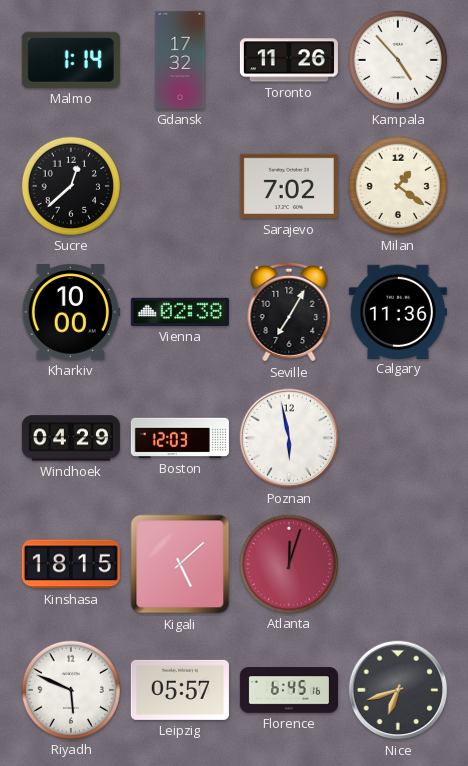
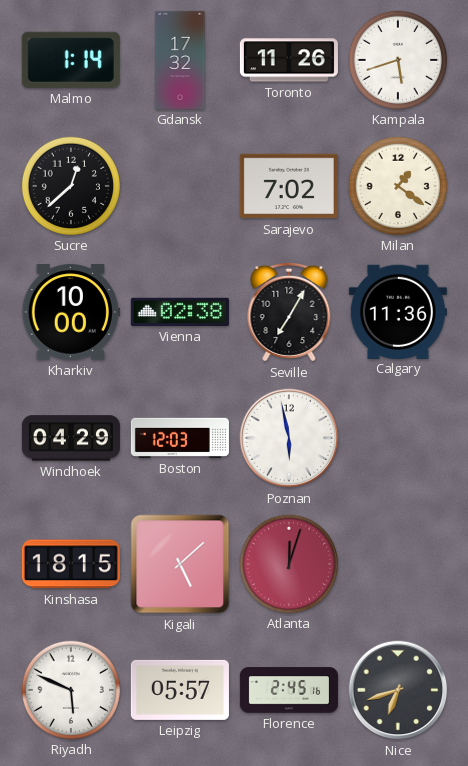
Kampala: 4:53 -> 5:42 (398, 60)
Florence: 6:45 -> 2:45 (289, 690)
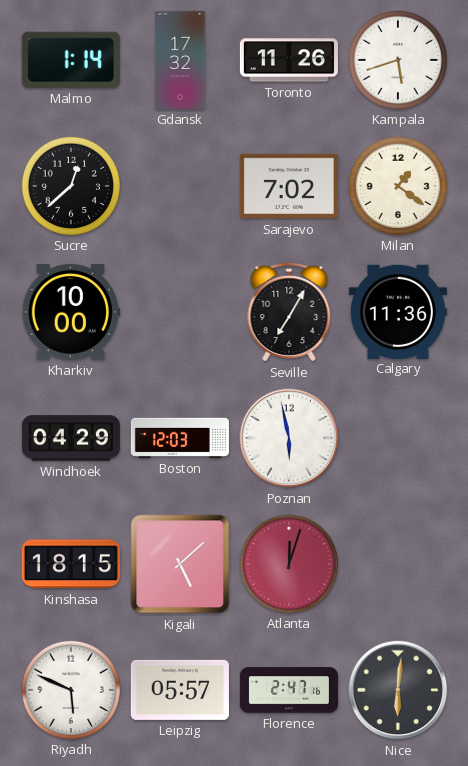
Vienna: 02:38 -> none (180, 312)
Florence: 2:45 -> 2:47 (289, 690)
Nice: 6:42 -> 6:01 (398, 690)
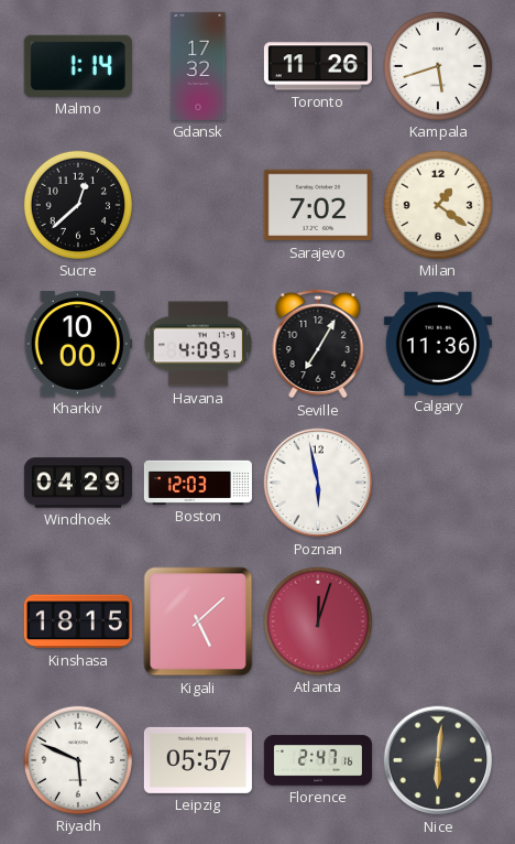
Havana: none -> 4:09 (198, 344)
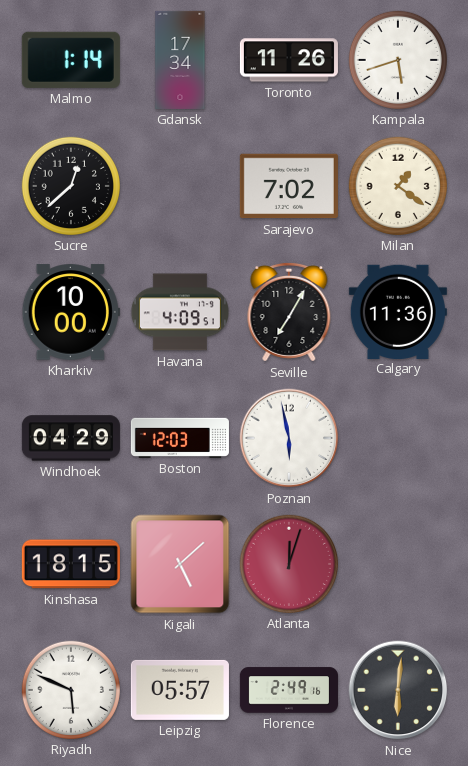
Gdansk: 17:32 -> 17:34 (180, 60)
Florence: 2:47 -> 2:49 (289, 690)
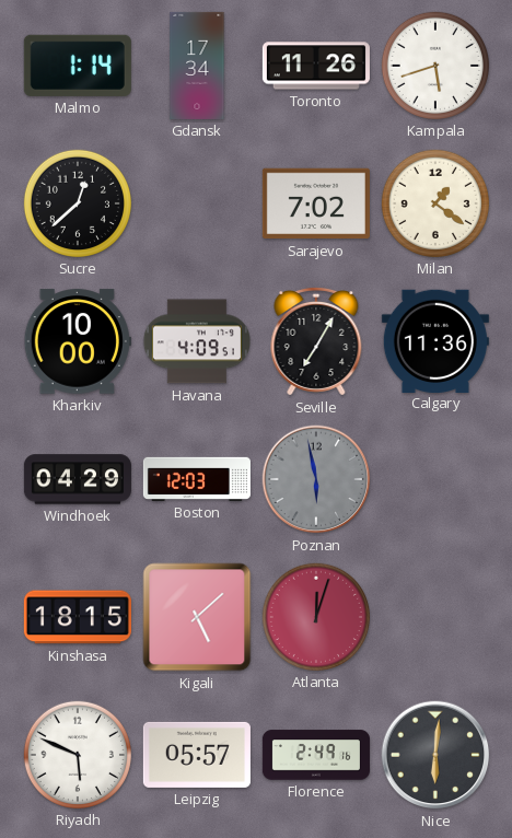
Poznan dial: white -> grey (316, 479)
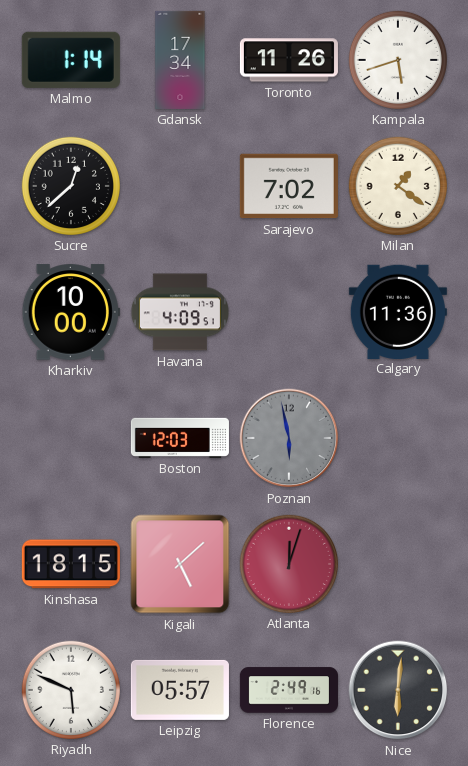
Seville: 7:05 -> none (316, 341)
Windhoek: 04:29 -> none (78, 479)
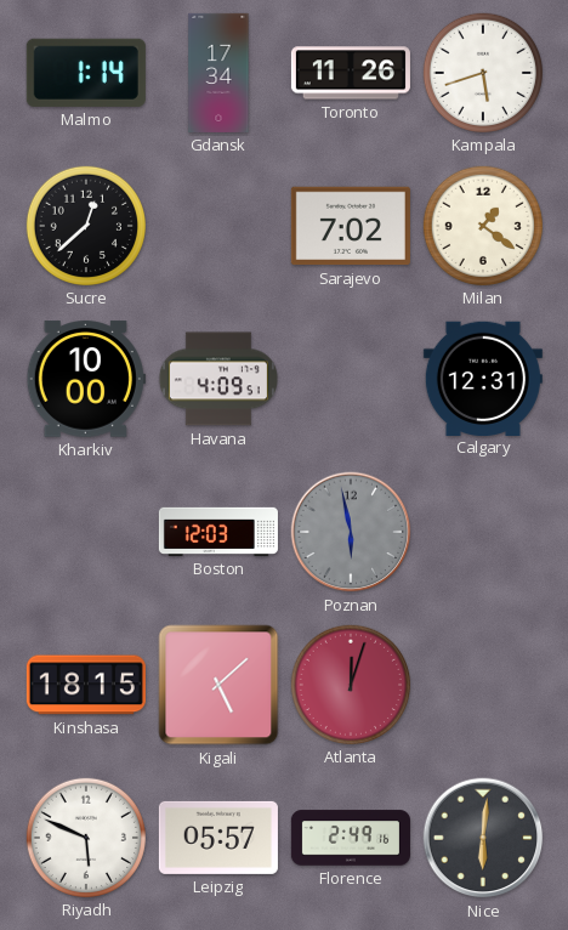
Calgary: 11:36 -> 12:31 (483, 378)
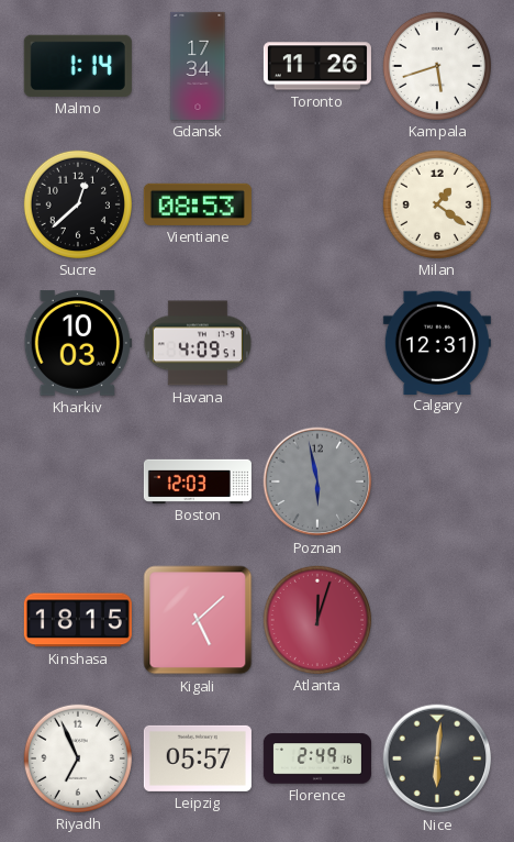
Vientiane: none -> 08:53 (198, 204)
Sarajevo: 7:02 -> none (351, 226)
Kharkiv: 10:00 -> 10:03 (78, 343)
Riyadh: 5:49 -> 6:56 (78, 758)
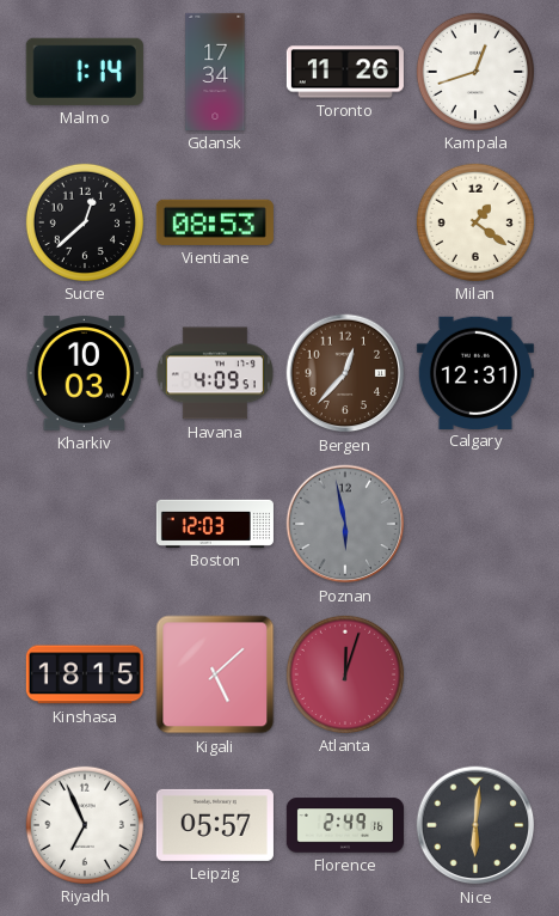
Kampala: 5:42 -> 12:42 (475, 72)
Bergen: none -> 12:37 (345, 373)
